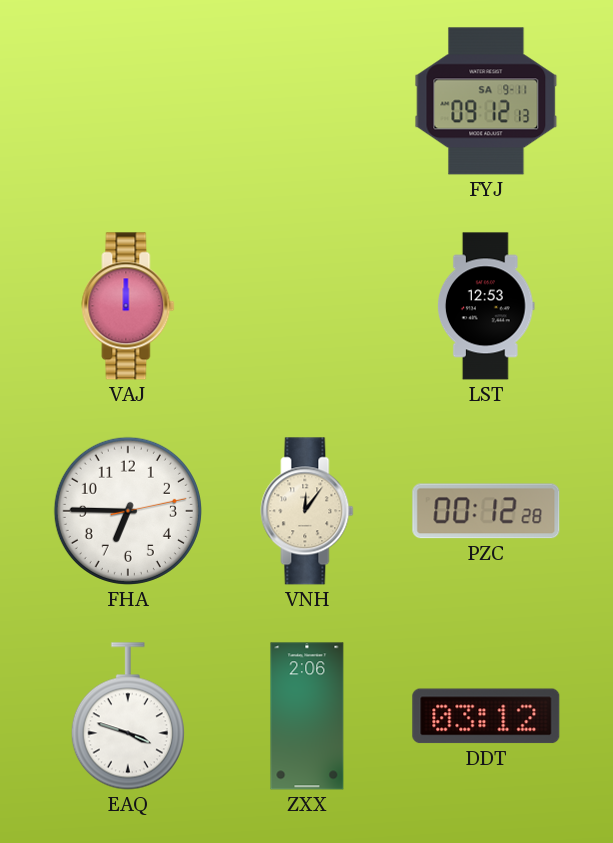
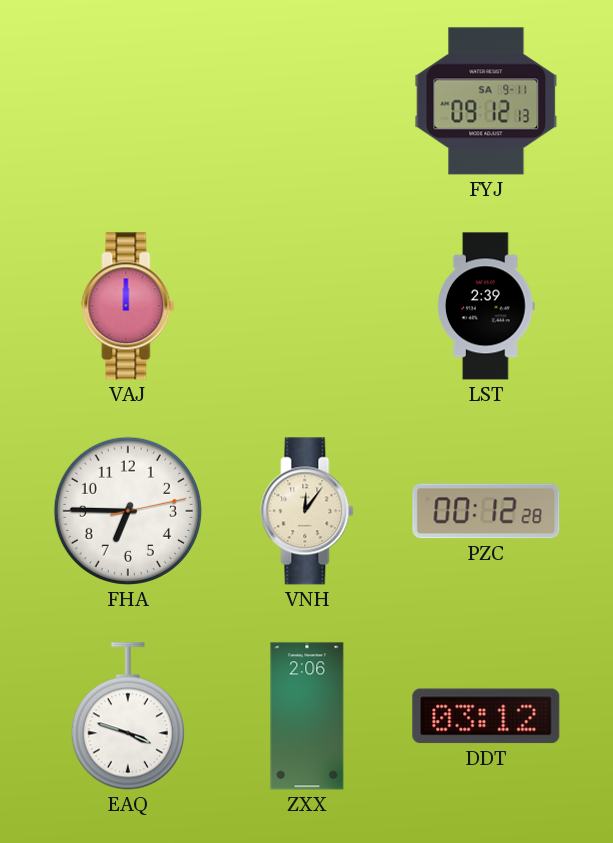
LST: 12:53 -> 2:39 (486, 306)
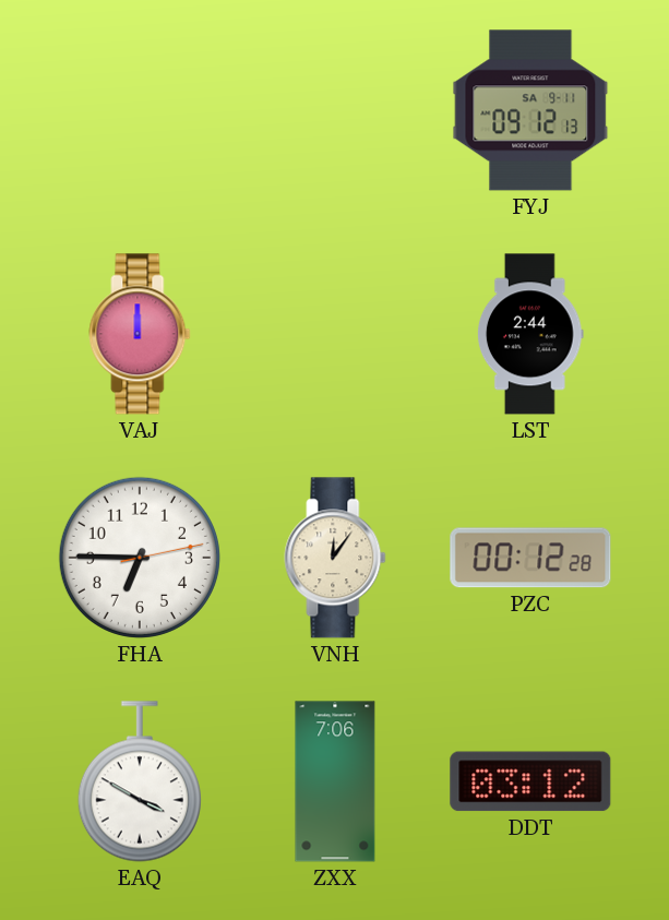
LST: 2:39 -> 2:44 (530, 334)
EAQ: 3:48 -> 3:50 (140, 781)
ZXX: 2:06 -> 7:06 (335, 781)
